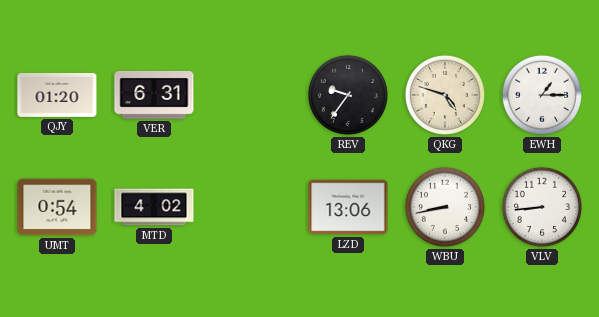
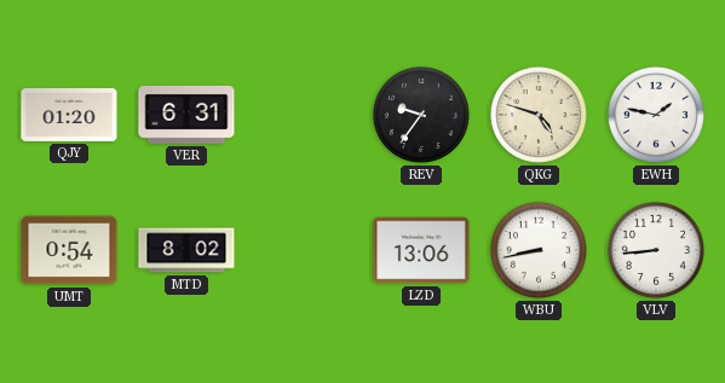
EWH: 1:15 -> 1:47 (656, 115)
MTD: 4:02 -> 8:02 (186, 250)
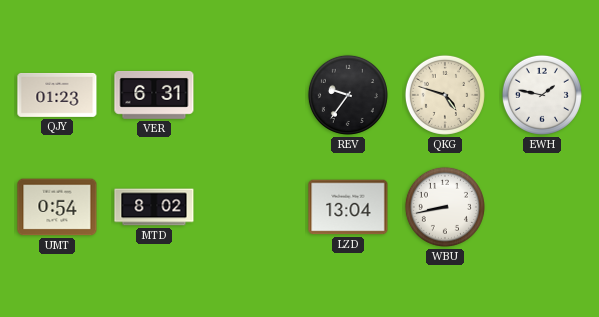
QJY: 01:20 -> 01:23 (57, 95)
LZD: 13:06 -> 13:04 (348, 207)
VLV: 8:44 -> none (656, 250)
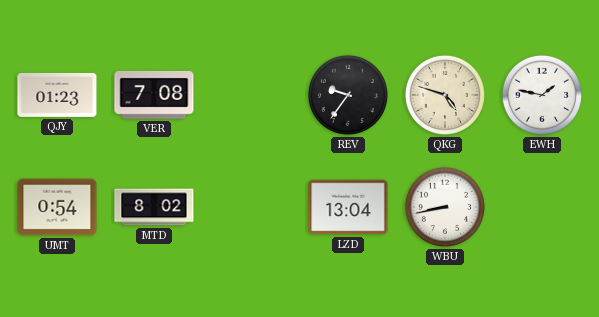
VER: 6:31 -> 7:08 (154, 95)
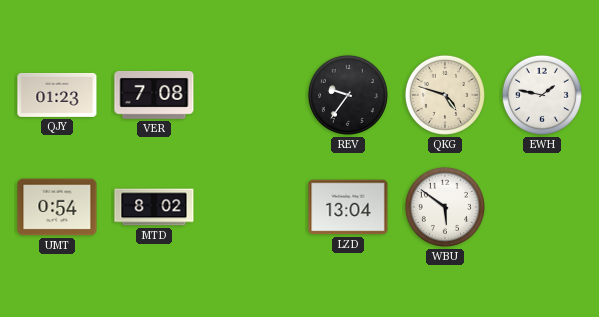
WBU: 8:43 -> 5:51 (445, 207)
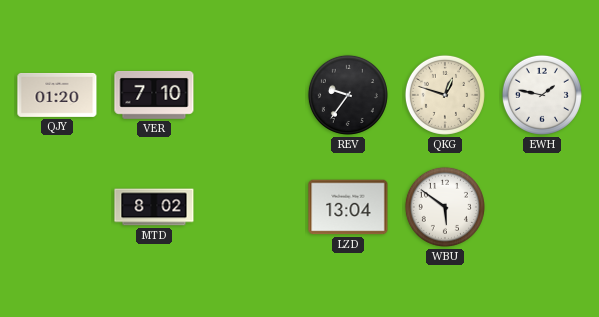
QJY: 01:23 -> 01:20 (57, 95)
VER: 7:08 -> 7:10 (154, 95)
QKG: 4:48 -> 12:48 (445, 95)
UMT: 0:54 -> none (57, 207)
